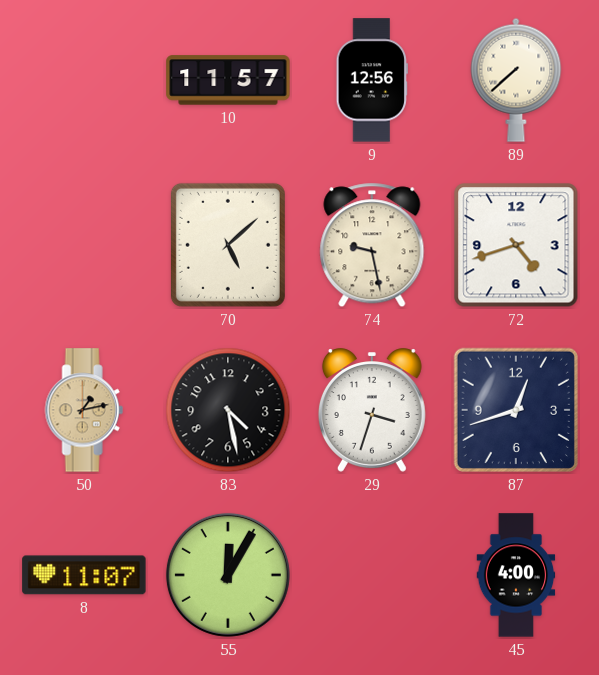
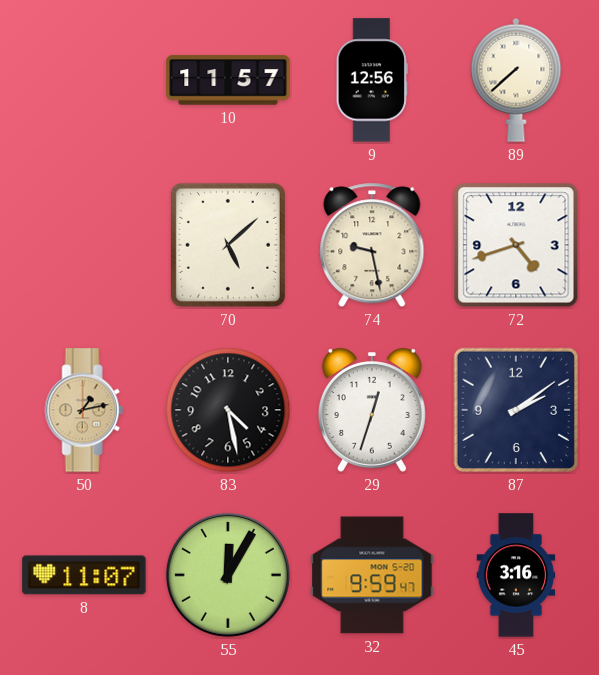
29: 3:33 -> 12:33 (372, 410)
87: 12:42 -> 2:09 (516, 410)
32: none -> 9:59 (372, 575)
45: 4:00 -> 3:16 (516, 575)
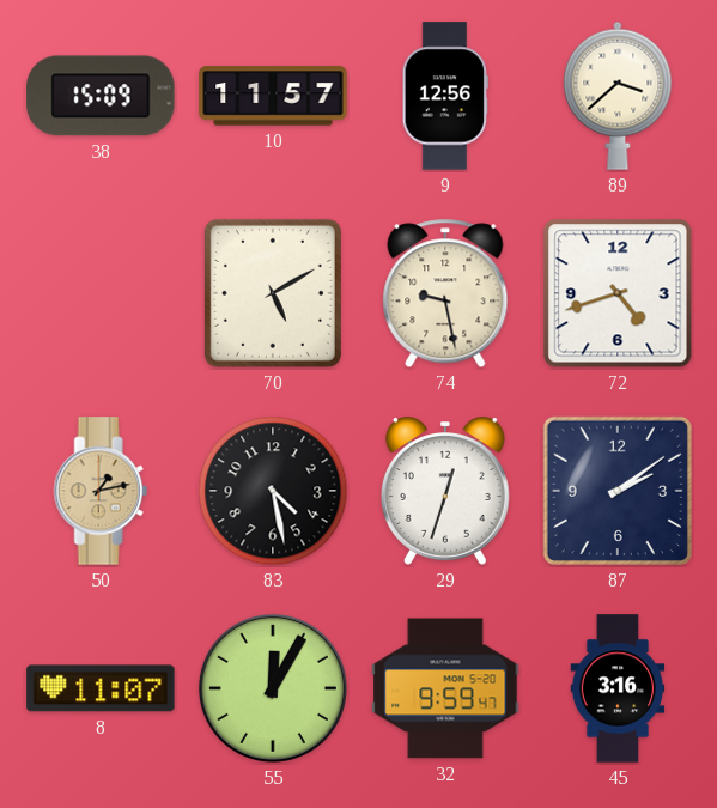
38: none -> 15:09 (101, 96)
89: 7:38 -> 3:38 (618, 96)
70: 5:08 -> 5:10 (273, 293)
